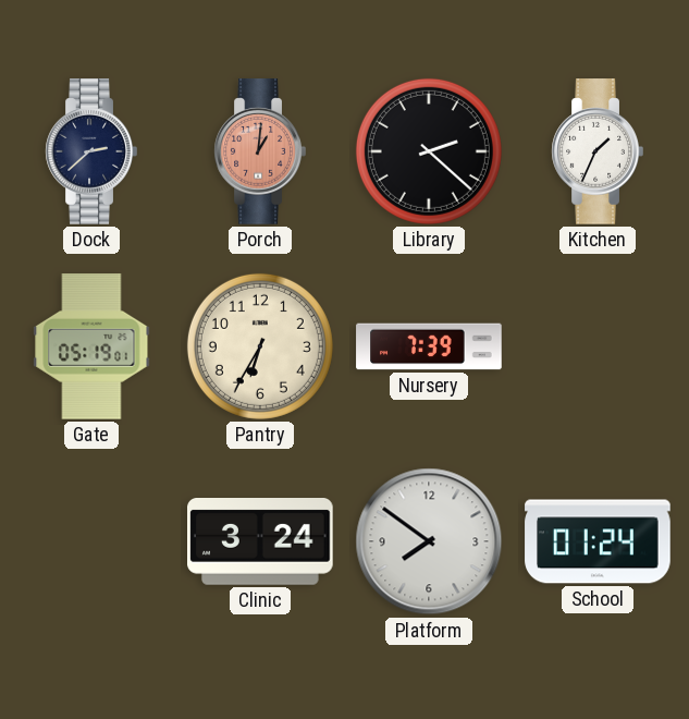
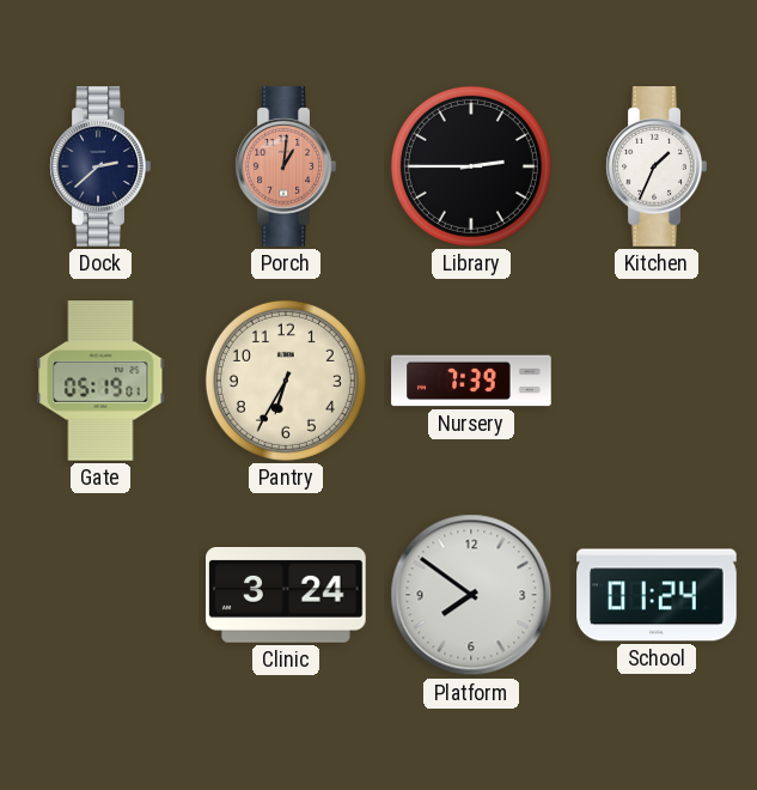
Library: 2:22 -> 2:45 (471, 166)
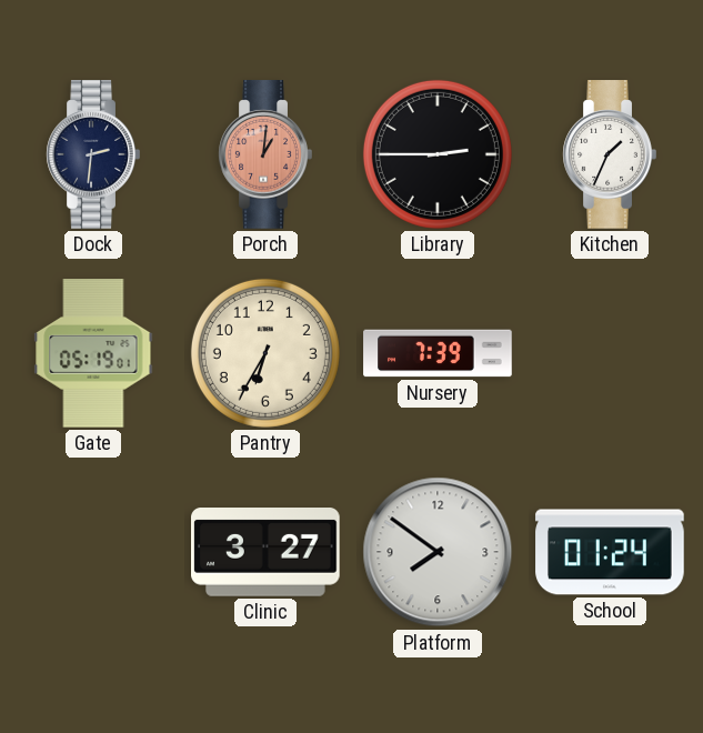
Dock: 2:38 -> 2:31 (93, 154)
Clinic: 3:24 -> 3:27 (267, 553)
